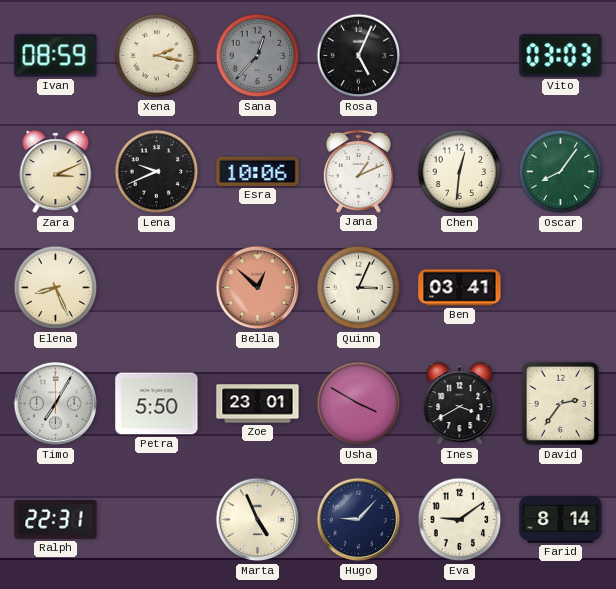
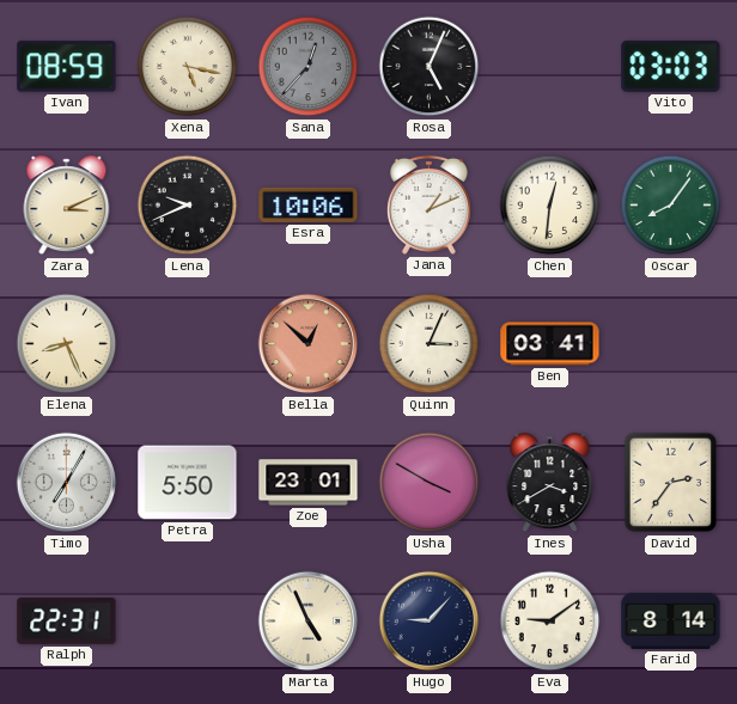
Xena: 2:17 -> 5:17 (188, 67)
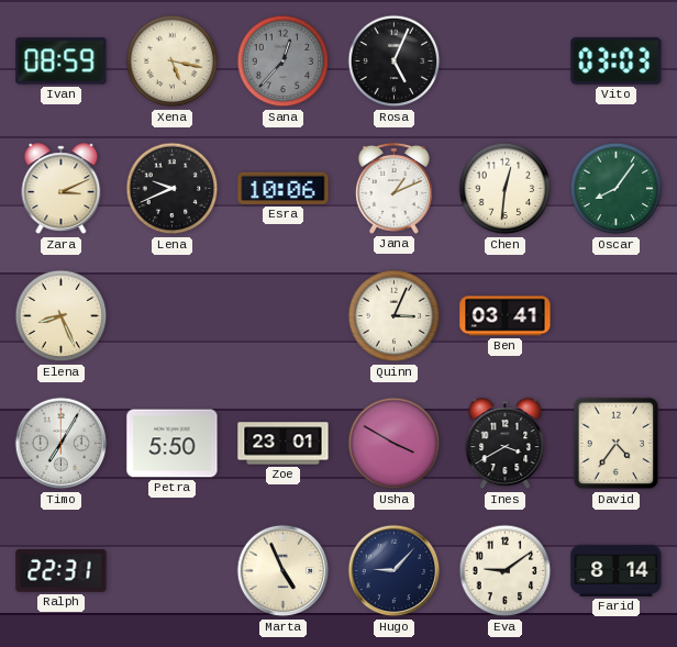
Bella: 12:52 -> none (309, 344)
David: 2:36 -> 4:36 (617, 444)
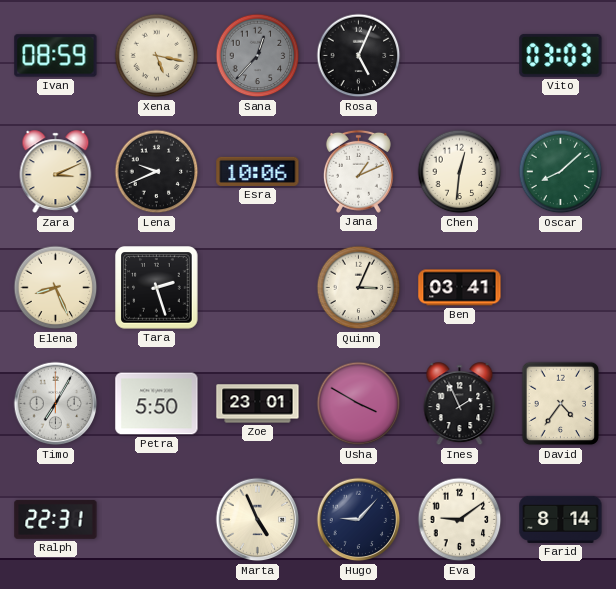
Oscar: 8:06 -> 8:08 (561, 172)
Tara: none -> 2:27 (157, 288)
Ines: 3:40 -> 1:56 (460, 404)
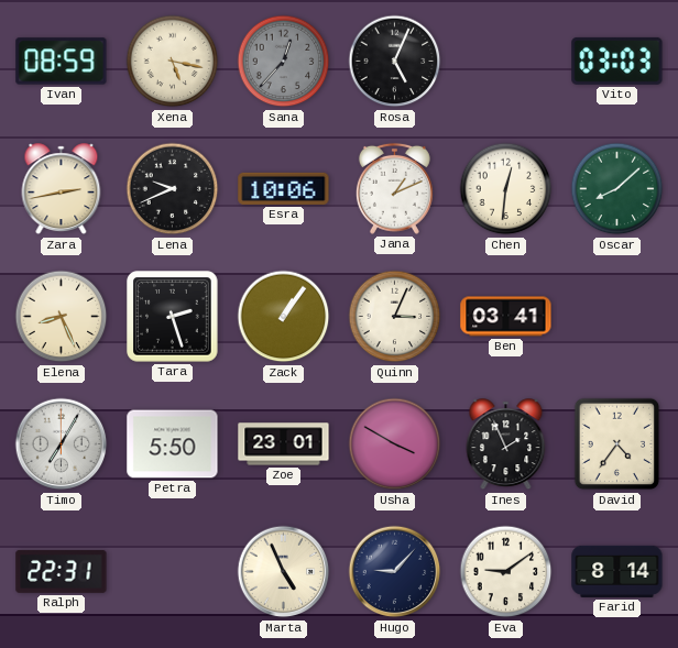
Zara: 3:11 -> 2:43 (62, 189)
Zack: none -> 1:06 (284, 317)
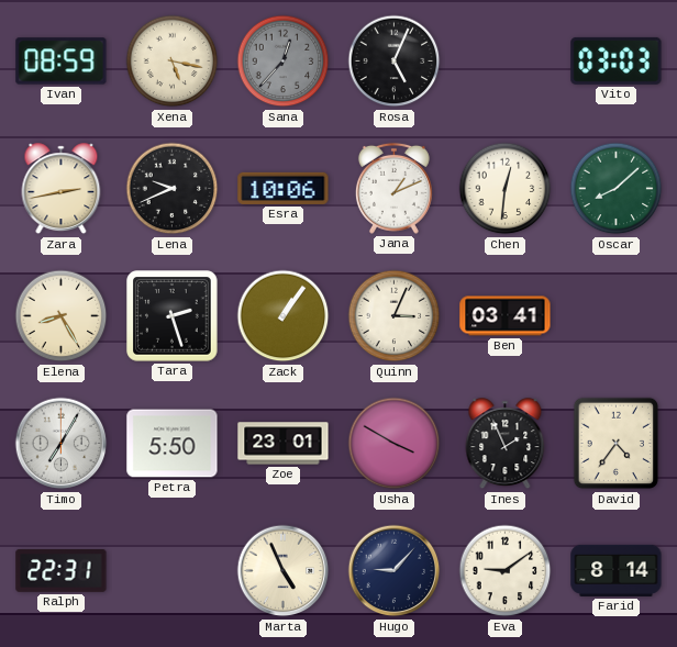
Elena: 8:26 -> 8:25 (62, 316)
